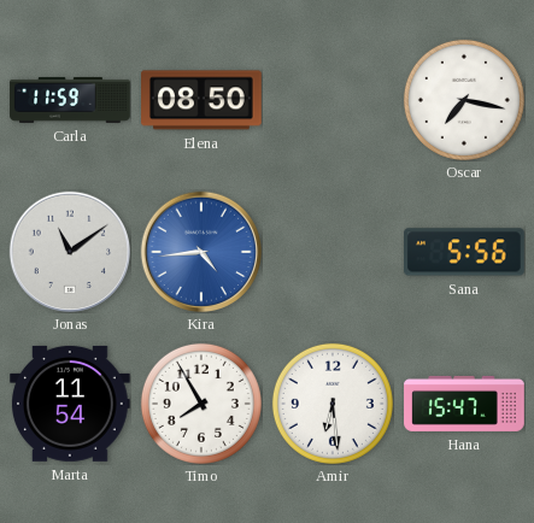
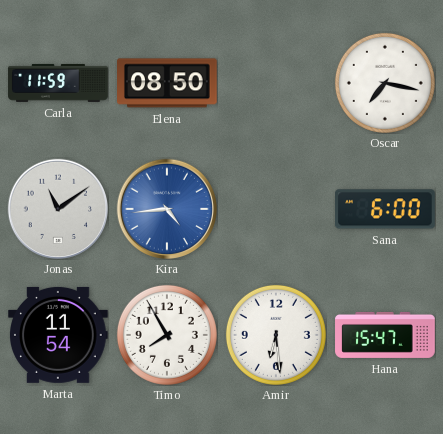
Sana: 5:56 -> 6:00 (386, 209)
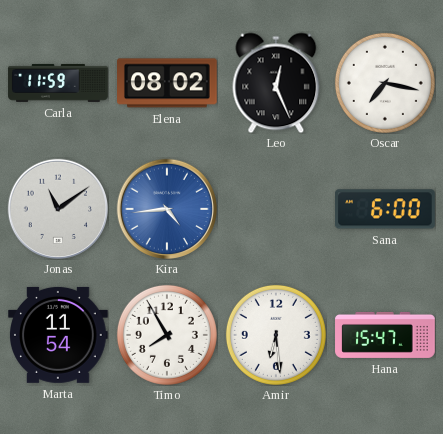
Elena: 08:50 -> 08:02 (168, 83)
Leo: none -> 12:26 (276, 83)
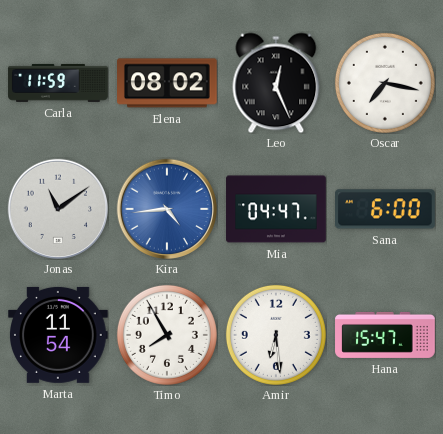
Mia: none -> 04:47 (276, 209)
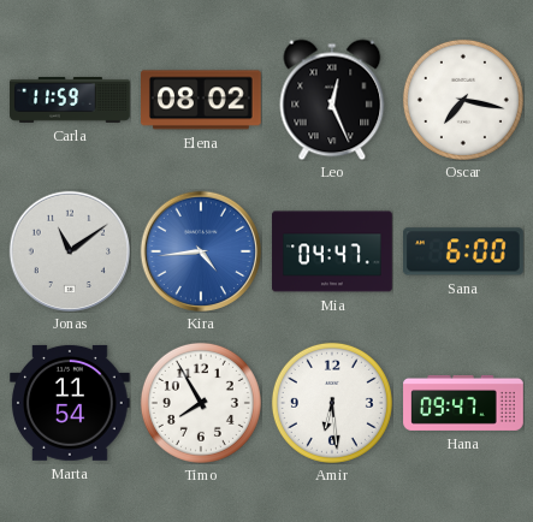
Hana: 15:47 -> 09:47 (463, 403)
